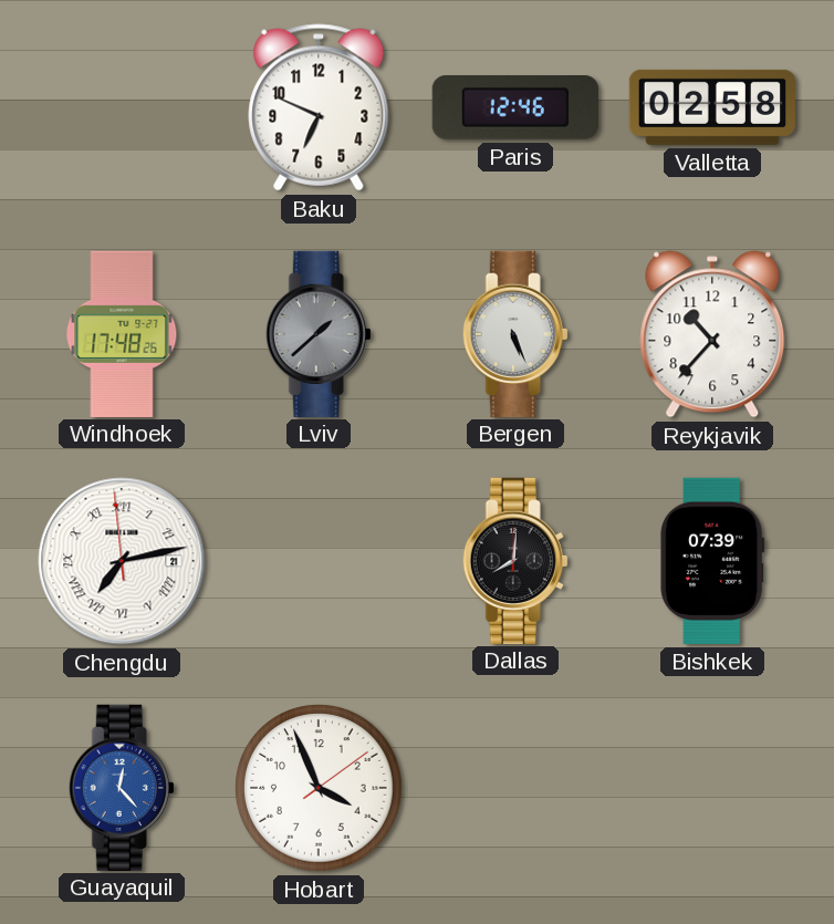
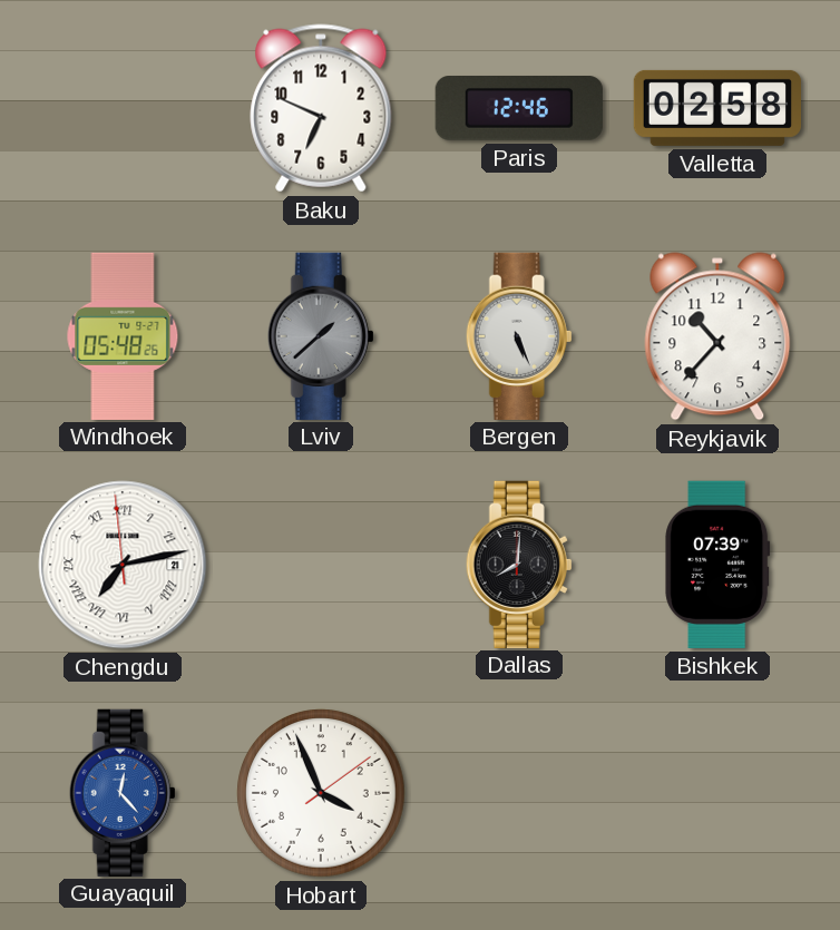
Windhoek: 17:48 -> 05:48 (123, 335)
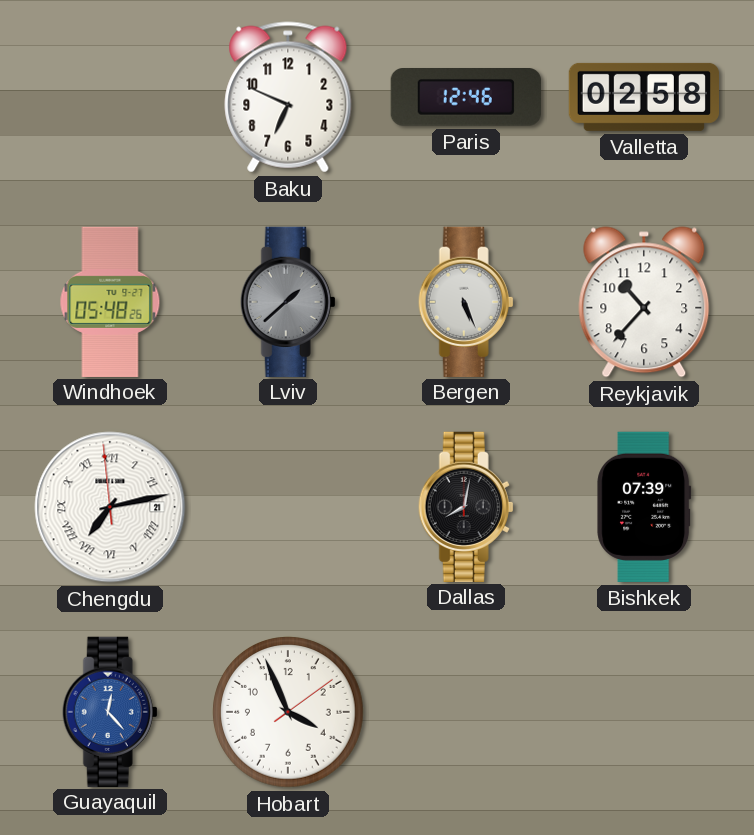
Dallas: 8:01 -> 8:02 (466, 506)
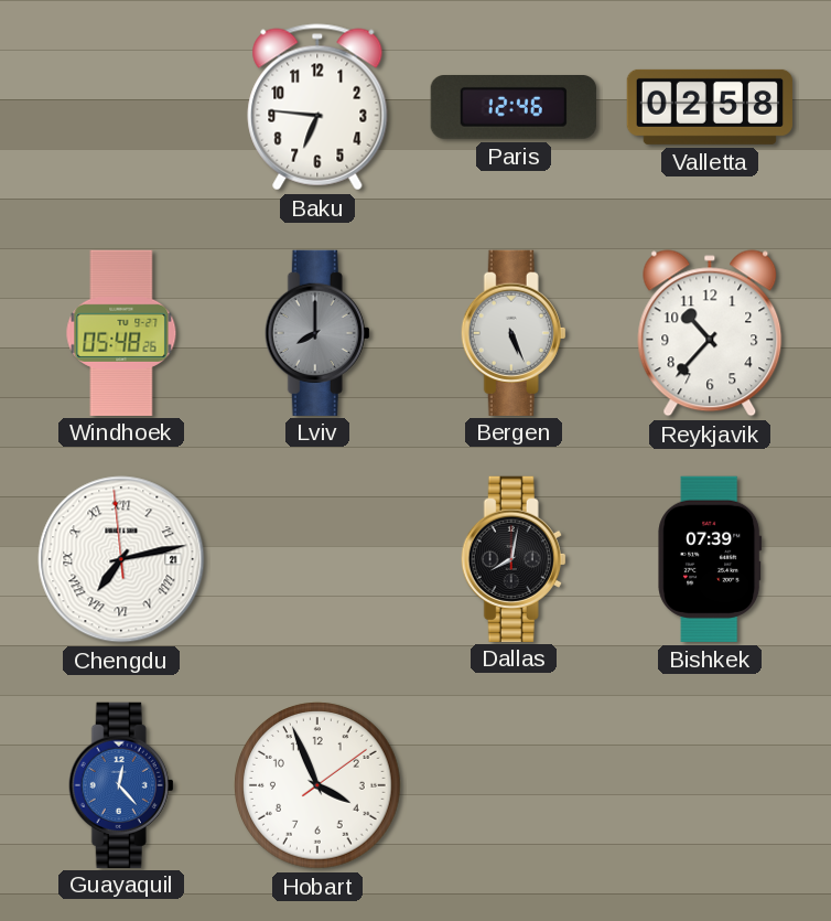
Baku: 6:49 -> 6:46 (317, 107)
Lviv: 1:38 -> 8:00 (317, 332)
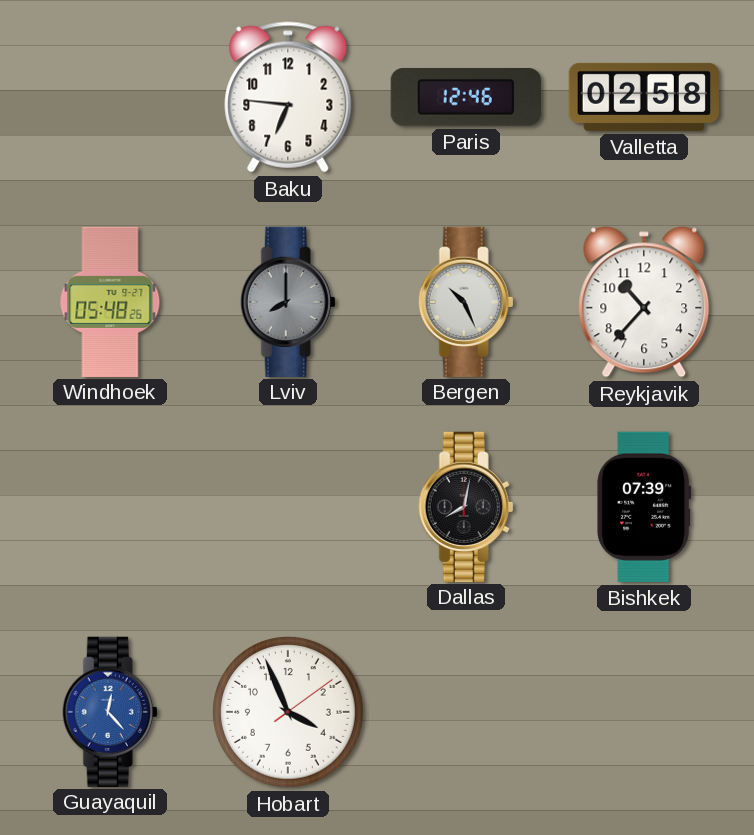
Bergen: 5:26 -> 10:26 (466, 301)
Chengdu: 7:12 -> none (121, 559)
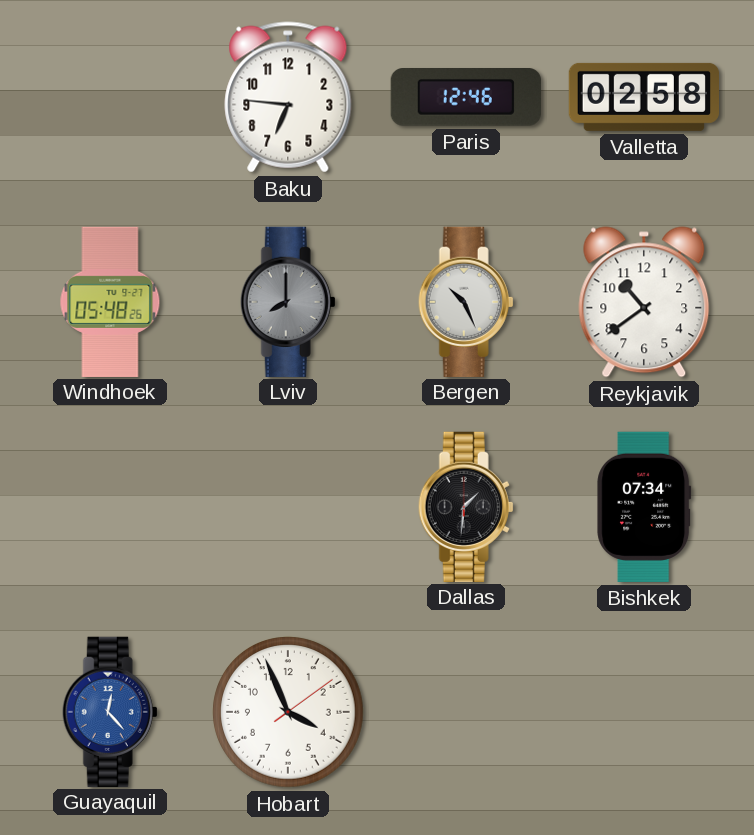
Reykjavik: 10:37 -> 10:39 (644, 302)
Dallas: 8:02 -> 1:31 (466, 506)
Bishkek: 07:39 -> 07:34 (644, 507)
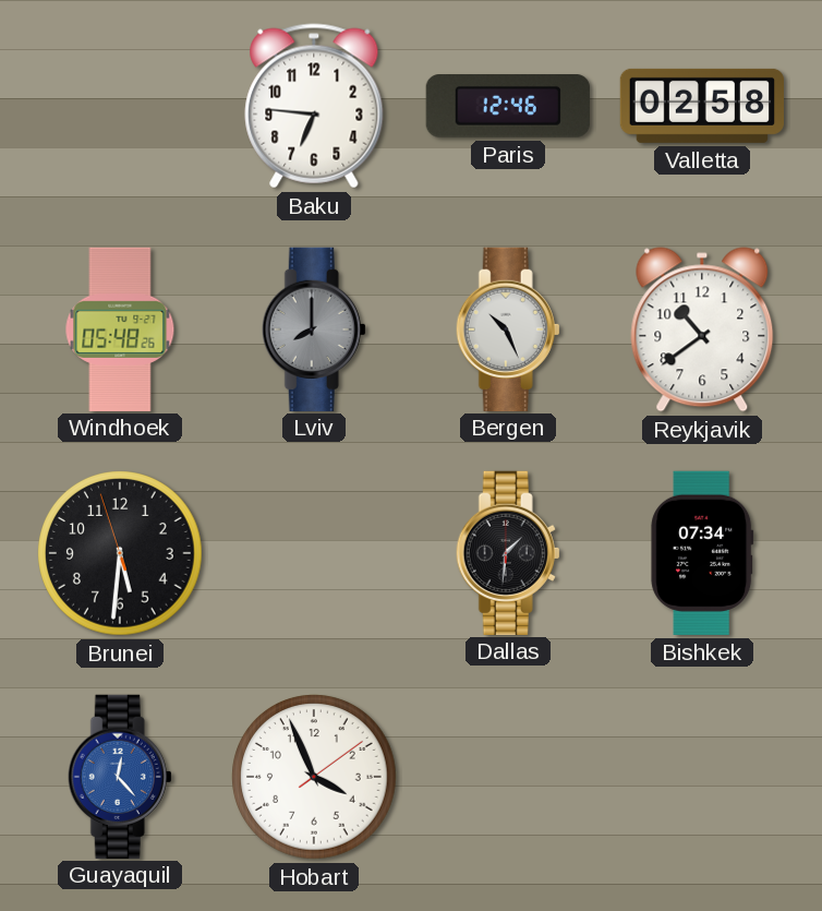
Brunei: none -> 5:30 (120, 553)
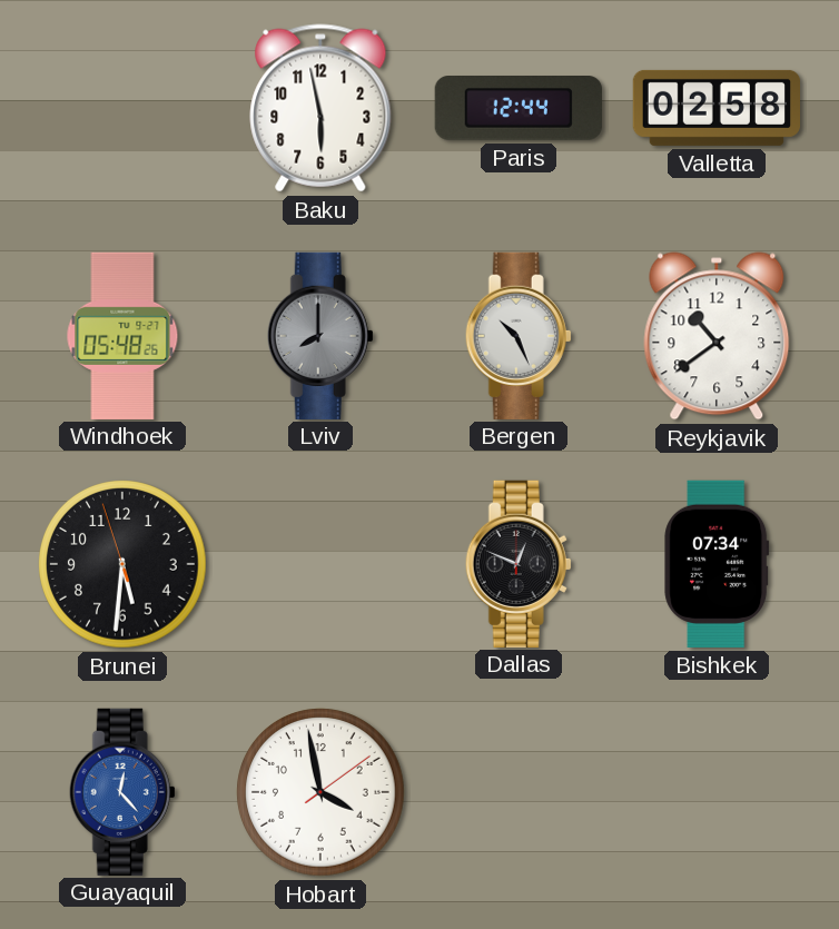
Baku: 6:46 -> 5:58 (320, 108)
Paris: 12:46 -> 12:44 (519, 109)
Dallas: 1:31 -> 12:49 (519, 563)
Hobart: 3:56 -> 3:58 (320, 792)
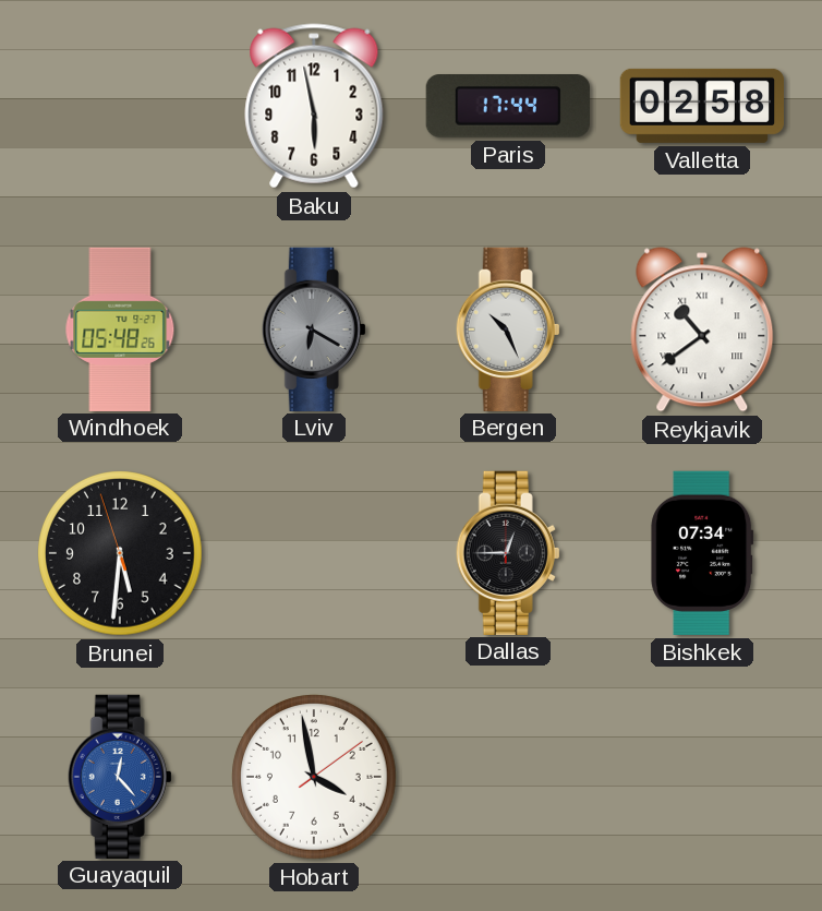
Paris: 12:44 -> 17:44 (508, 107)
Lviv: 8:00 -> 6:20 (314, 328)
Reykjavik numerals: Arabic -> Roman (702, 329)
Dallas: 12:49 -> 12:45 (508, 552)
